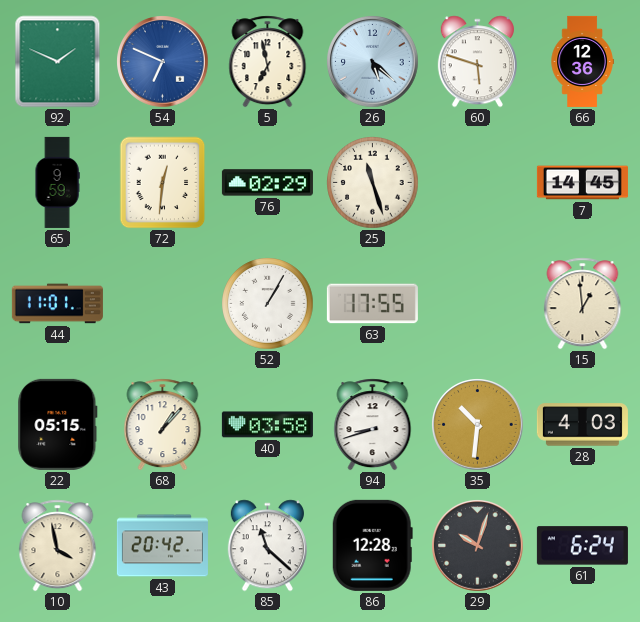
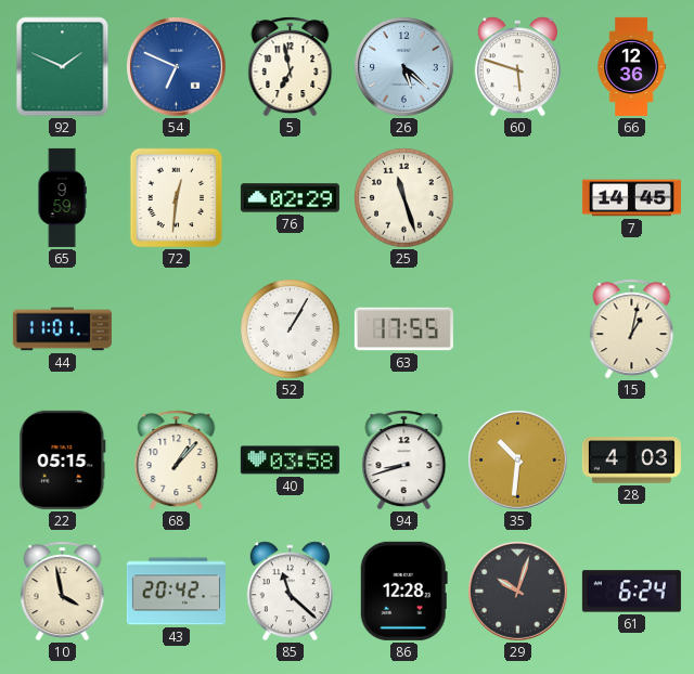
15: 12:59 -> 1:02 (632, 329)
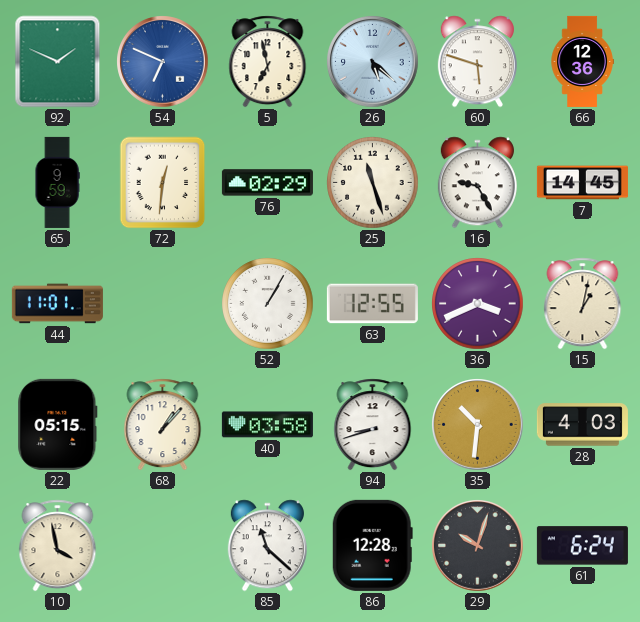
16: none -> 9:25 (477, 183)
63: 17:55 -> 12:55 (372, 304)
36: none -> 3:41 (478, 304)
43: 20:42 -> none (176, 592)
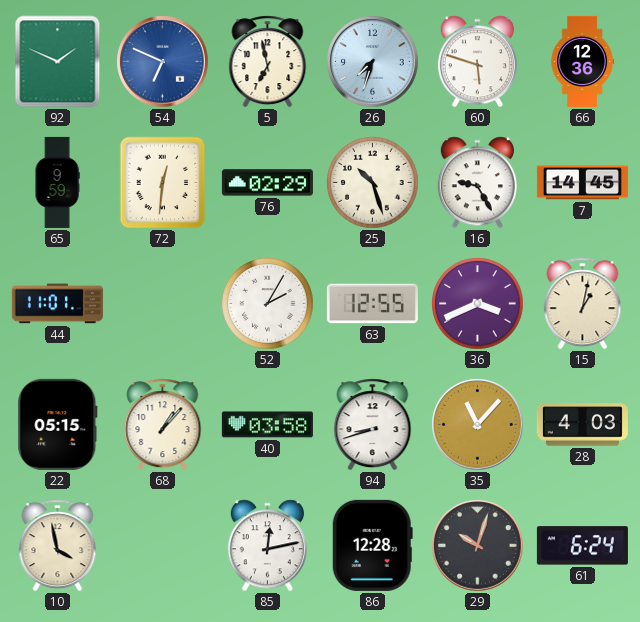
26: 5:22 -> 7:33 (373, 62)
25: 11:27 -> 10:27 (373, 183)
52: 1:05 -> 2:05 (268, 304)
35: 10:31 -> 11:07 (478, 425)
85: 11:22 -> 12:13 (267, 546)
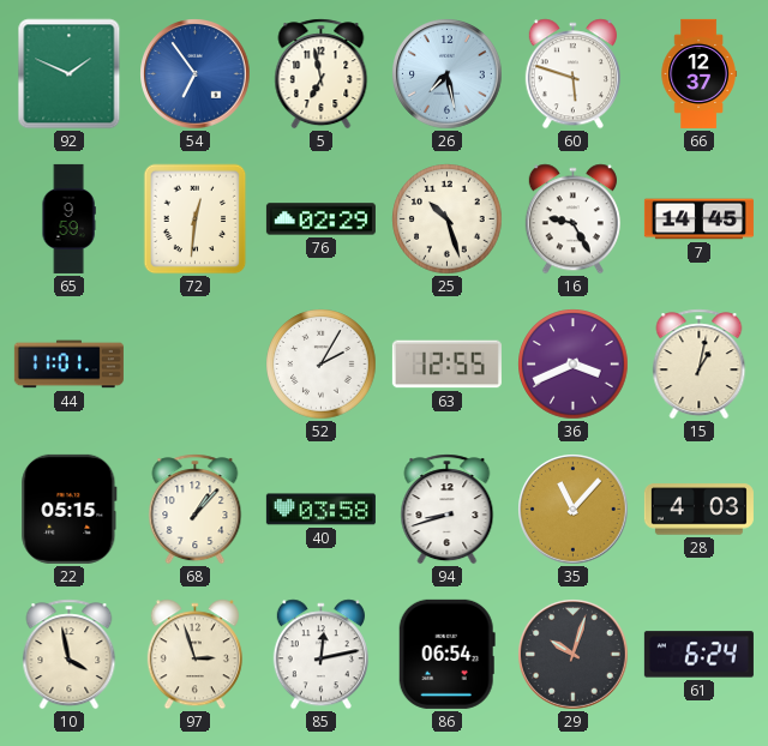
54: 6:49 -> 6:54 (196, 74)
26: 7:33 -> 7:28 (448, 74)
66: 12:36 -> 12:37 (698, 73)
97: none -> 2:57 (194, 655)
86: 12:28 -> 06:54 (446, 654)
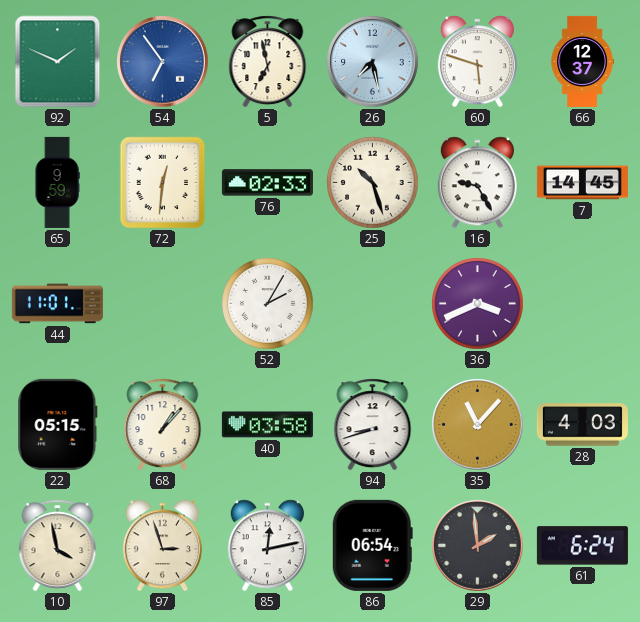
76: 02:29 -> 02:33 (267, 183)
63: 12:55 -> none (446, 365)
15: 1:02 -> none (700, 365)
29: 10:03 -> 1:59 (478, 546)
